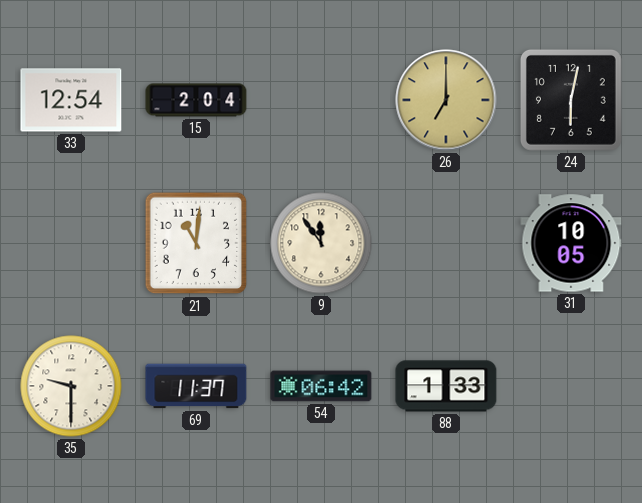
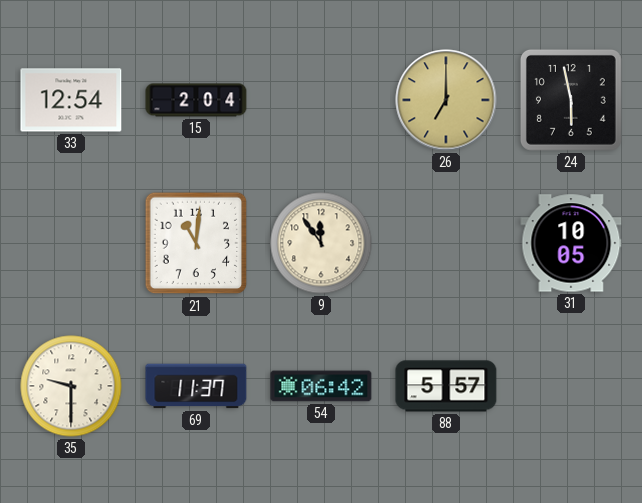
24: 6:02 -> 5:58 (571, 100)
88: 1:33 -> 5:57 (446, 386)
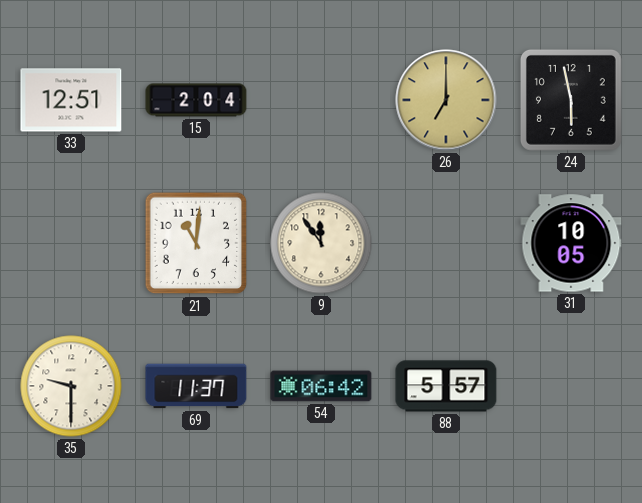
33: 12:54 -> 12:51 (71, 100)
